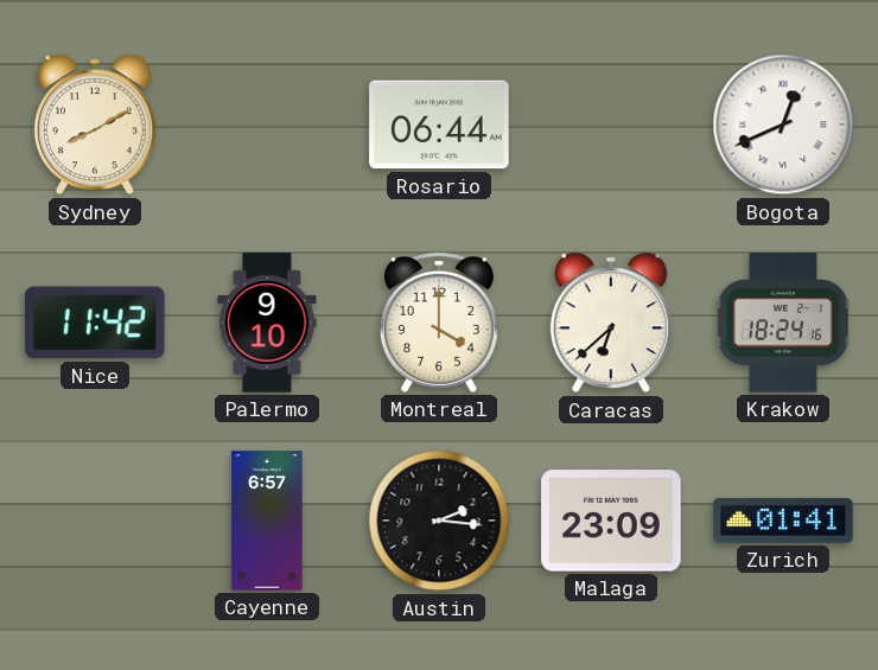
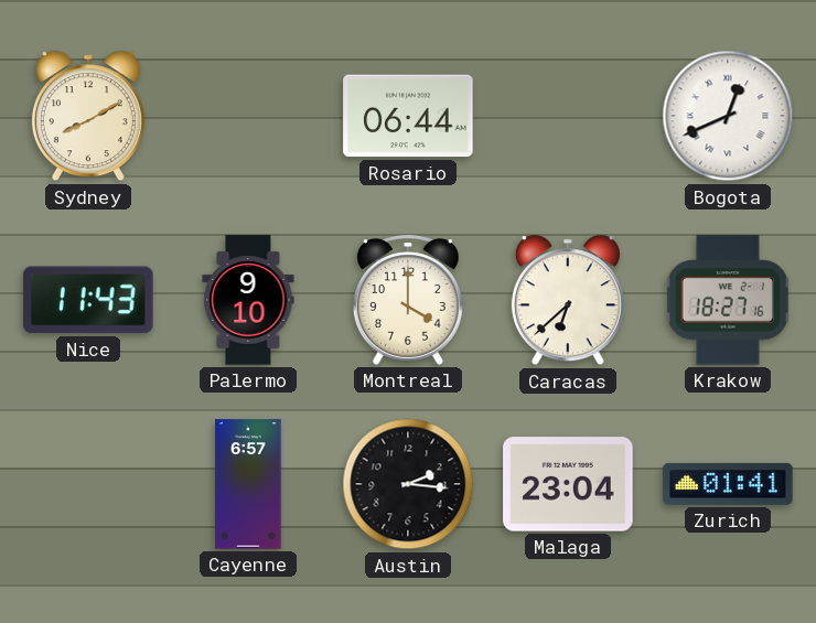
Nice: 11:42 -> 11:43 (88, 300)
Krakow: 18:24 -> 18:27 (728, 300)
Malaga: 23:09 -> 23:04 (568, 484)
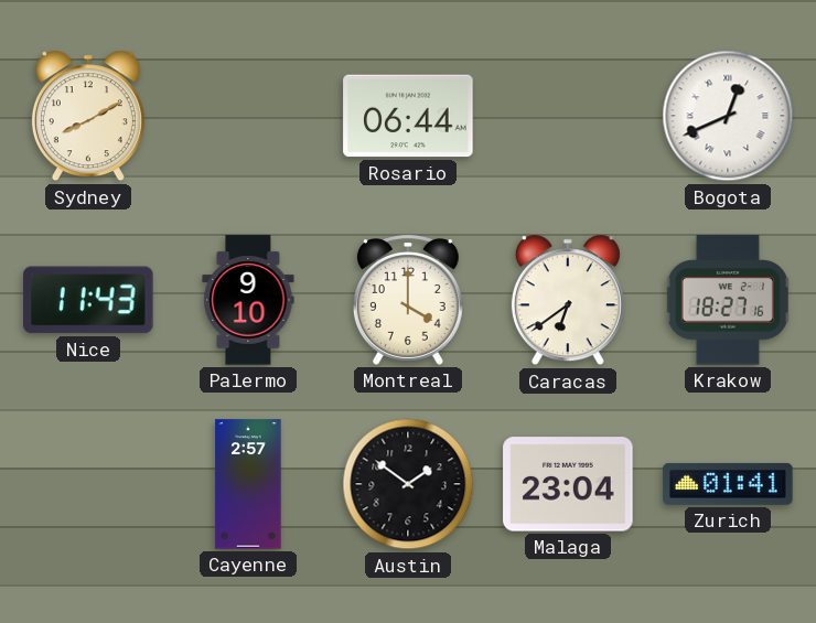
Caracas: 6:38 -> 6:39 (568, 300)
Cayenne: 6:57 -> 2:57 (248, 484)
Austin: 2:16 -> 1:51 (408, 484)
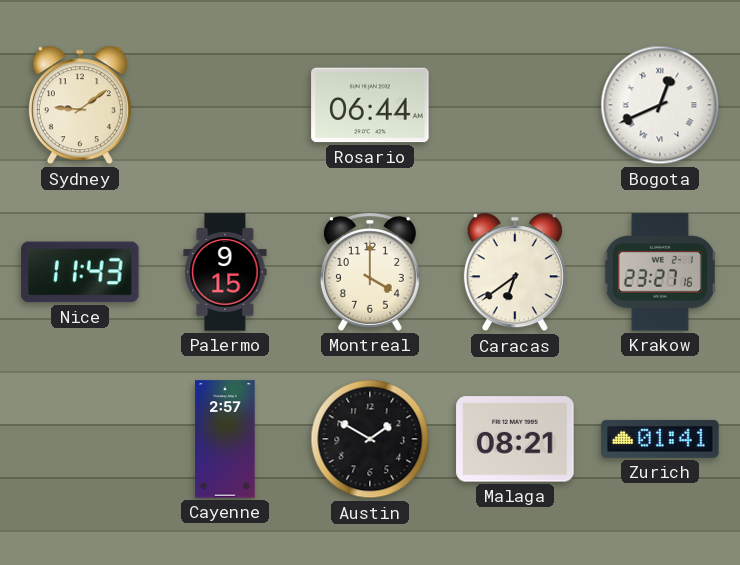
Sydney: 8:10 -> 9:09 (80, 105)
Palermo: 9:10 -> 9:15 (225, 272)
Krakow: 18:27 -> 23:27 (660, 272)
Austin: 1:51 -> 1:50 (370, 439)
Malaga: 23:04 -> 08:21 (515, 439)
